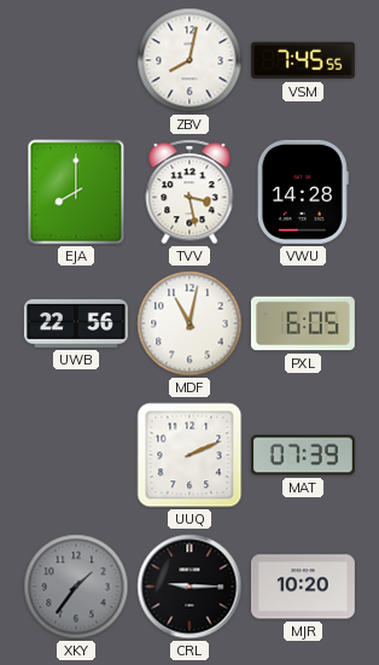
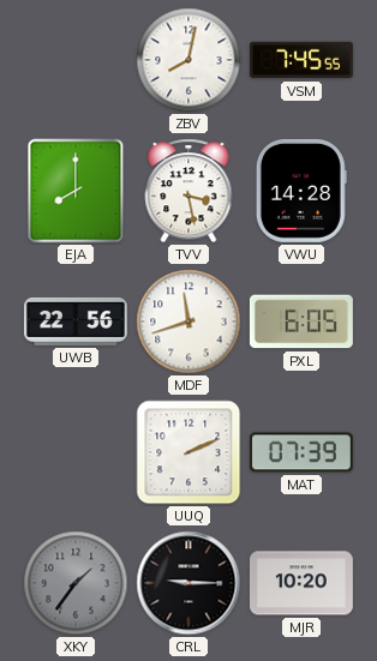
MDF: 11:02 -> 11:42 (188, 322)
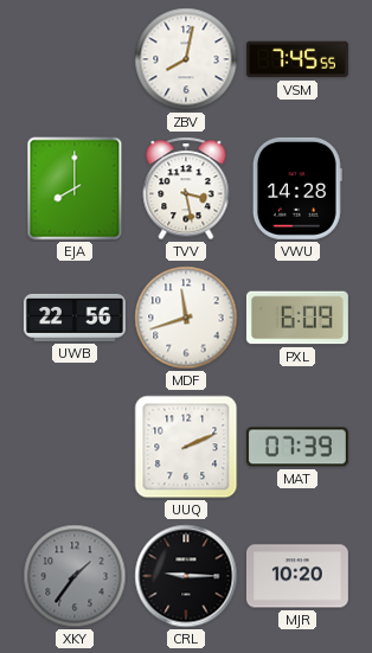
PXL: 6:05 -> 6:09 (297, 318)
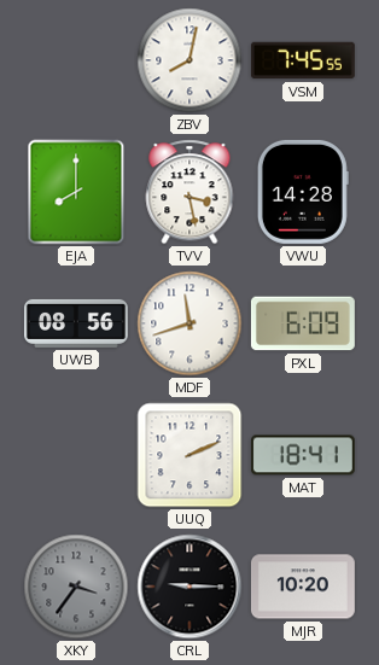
UWB: 22:56 -> 08:56 (76, 323)
MAT: 07:39 -> 18:41 (303, 455)
XKY: 1:36 -> 3:36 (76, 587)
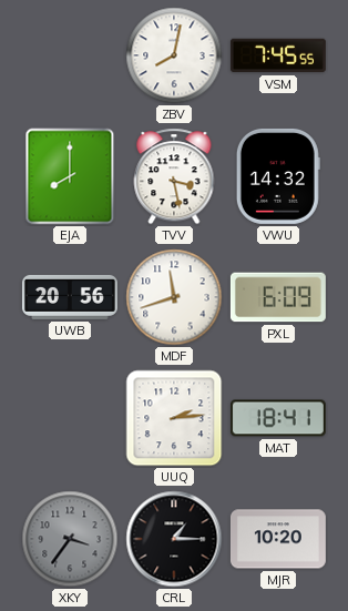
VWU: 14:28 -> 14:32 (278, 176)
UWB: 08:56 -> 20:56 (70, 297)
UUQ: 2:11 -> 2:14 (174, 418)
CRL: 9:15 -> 1:15 (174, 539)
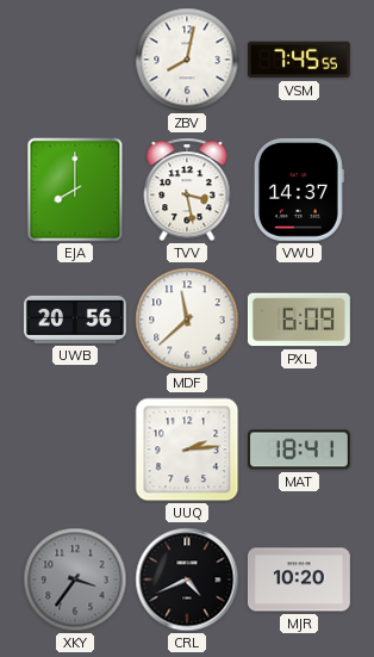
VWU: 14:32 -> 14:37 (299, 190)
MDF: 11:42 -> 11:38 (187, 320)
CRL: 1:15 -> 4:41 (187, 579)
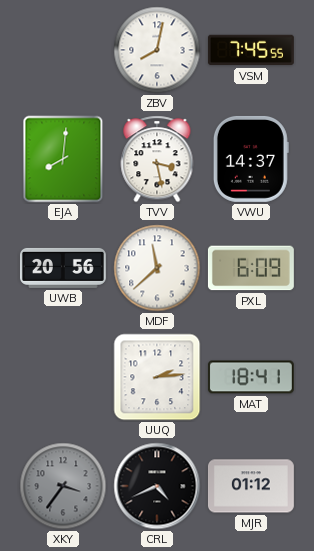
EJA: 8:00 -> 8:01 (63, 159)
MJR: 10:20 -> 01:12 (251, 486)
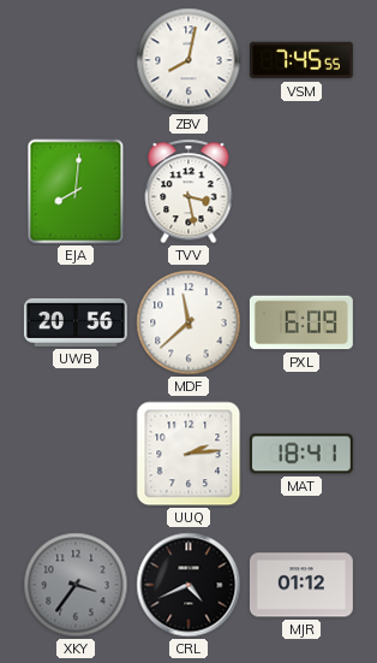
VWU: 14:37 -> none (251, 159)
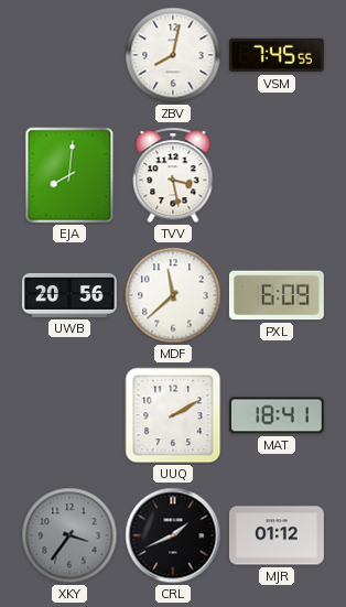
UUQ: 2:14 -> 2:10 (173, 415)
CRL: 4:41 -> 1:41 (173, 535)
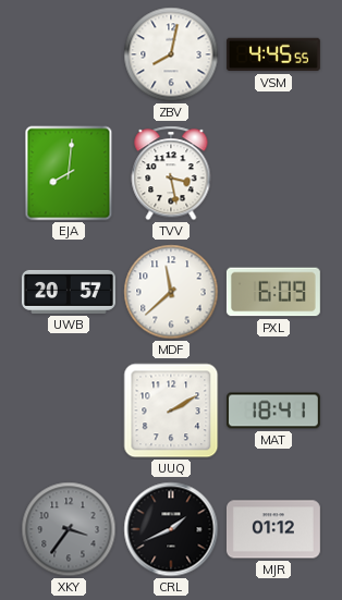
VSM: 7:45 -> 4:45 (273, 54)
UWB: 20:56 -> 20:57 (69, 292)
